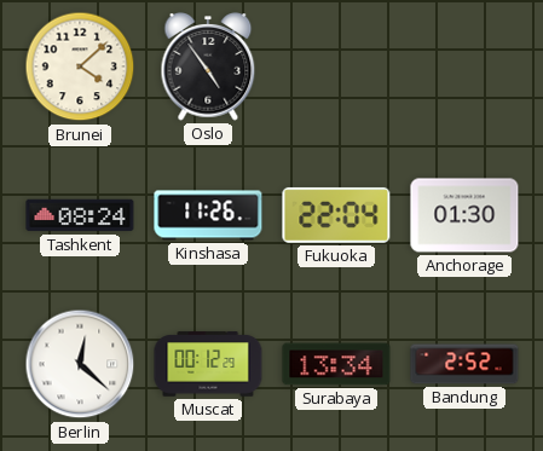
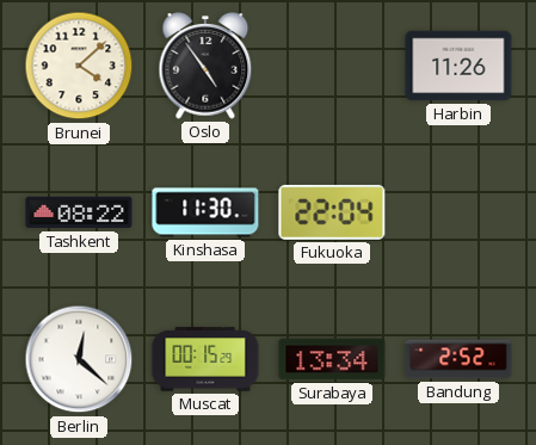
Harbin: none -> 11:26 (458, 66)
Tashkent: 08:24 -> 08:22 (79, 212)
Kinshasa: 11:26 -> 11:30 (205, 212)
Anchorage: 01:30 -> none (464, 215)
Muscat: 00:12 -> 00:15 (205, 359)
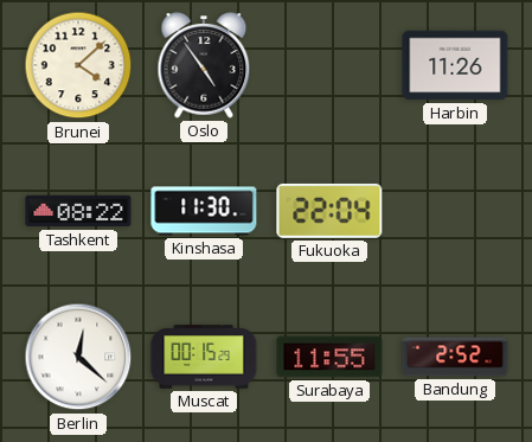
Surabaya: 13:34 -> 11:55 (329, 357)
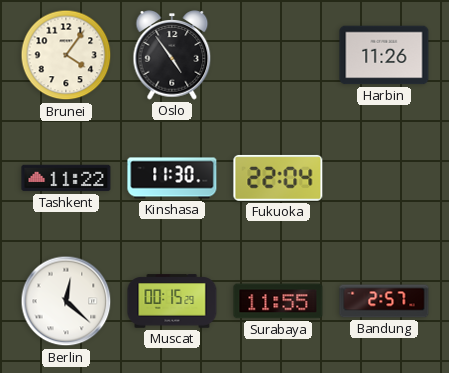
Brunei: 4:08 -> 4:06 (66, 55)
Tashkent: 08:22 -> 11:22 (66, 178)
Bandung: 2:52 -> 2:57 (384, 301)
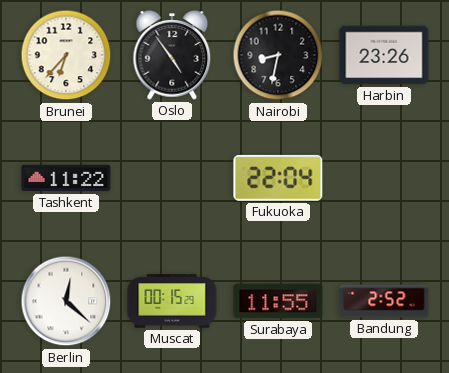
Brunei: 4:06 -> 6:37 (66, 55)
Nairobi: none -> 8:32 (278, 55)
Harbin: 11:26 -> 23:26 (384, 55)
Kinshasa: 11:30 -> none (172, 178)
Bandung: 2:57 -> 2:52 (384, 301)
